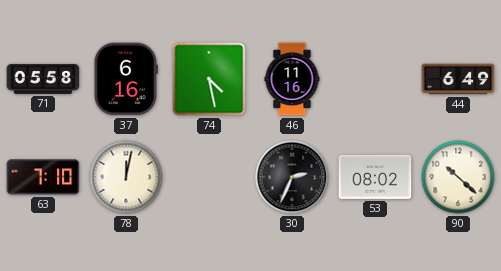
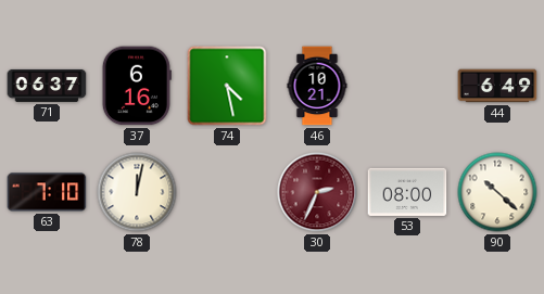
71: 05:58 -> 06:37 (47, 86)
46: 11:16 -> 10:21 (317, 86)
30 dial: black -> burgundy (317, 192)
53: 08:02 -> 08:00 (407, 192)
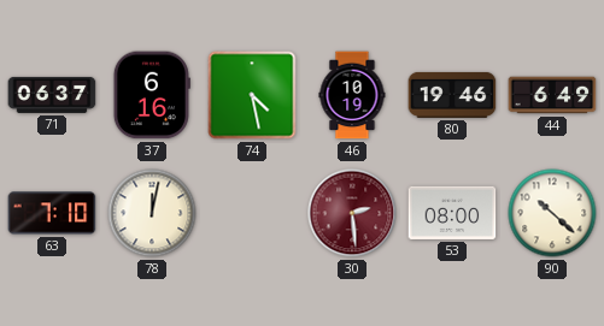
46: 10:21 -> 10:19 (352, 95)
80: none -> 19:46 (452, 95)
30: 2:34 -> 2:29 (352, 213)
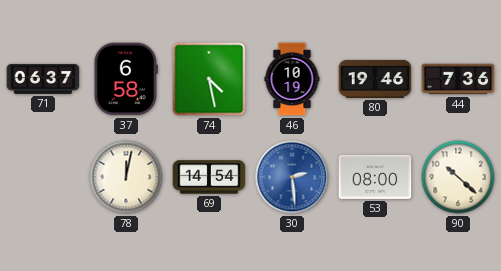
37: 6:16 -> 6:58 (126, 79)
44: 6:49 -> 7:36 (458, 79)
63: 7:10 -> none (52, 213)
69: none -> 14:54 (209, 177)
30 dial: burgundy -> blue (292, 177)
